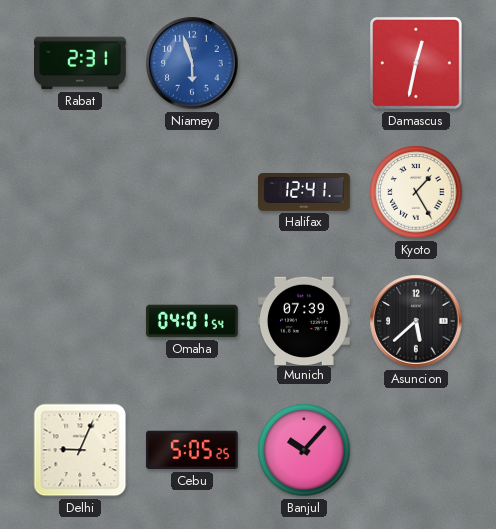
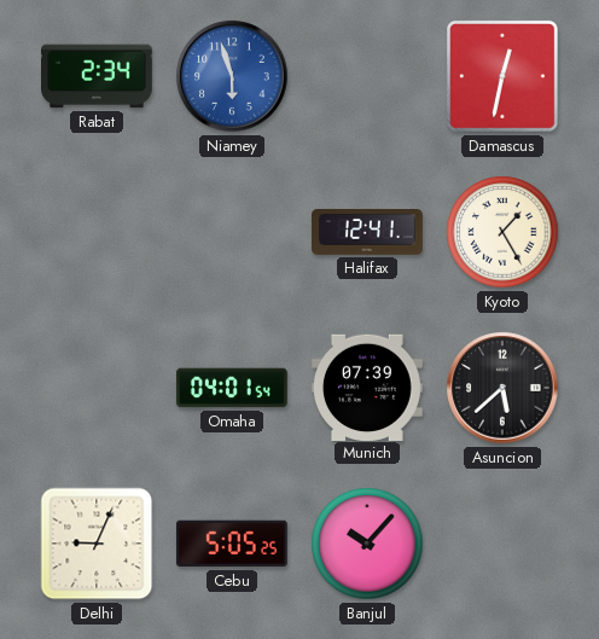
Rabat: 2:31 -> 2:34 (98, 76)
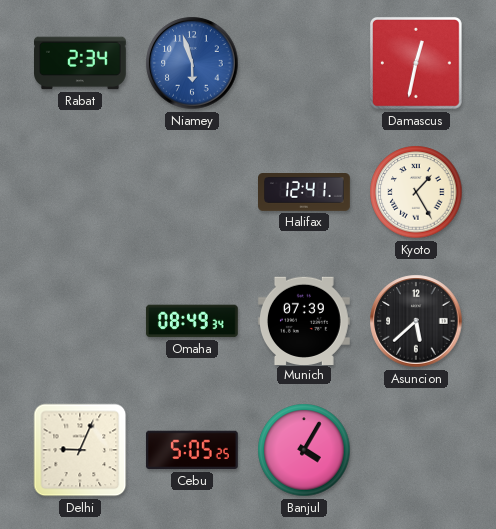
Omaha: 04:01 -> 08:49 (192, 321)
Banjul: 10:07 -> 4:05 (304, 450)
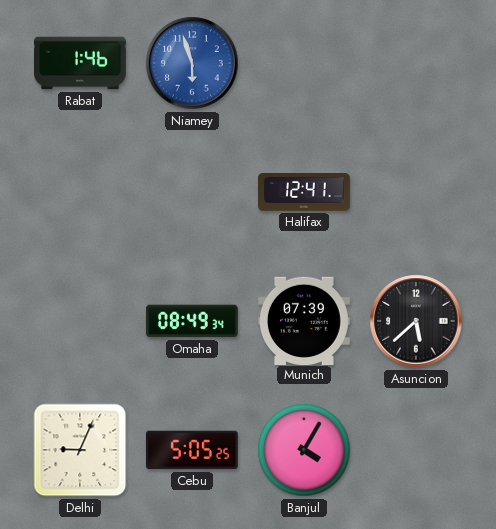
Rabat: 2:34 -> 1:46 (81, 63)
Damascus: 12:32 -> none (417, 64)
Kyoto: 1:25 -> none (416, 192)
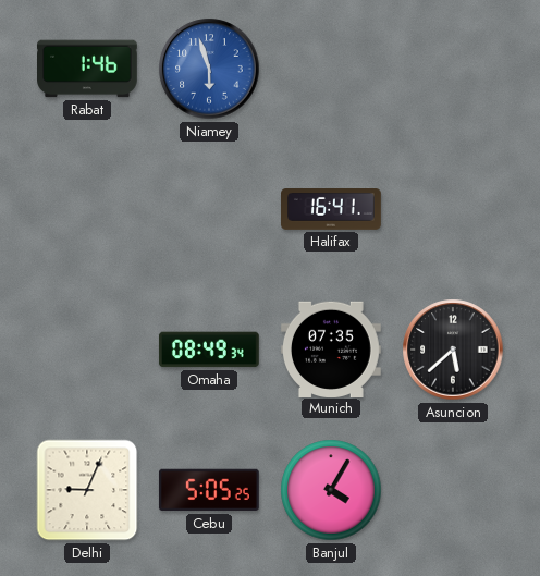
Halifax: 12:41 -> 16:41 (332, 210)
Munich: 07:39 -> 07:35 (331, 348)
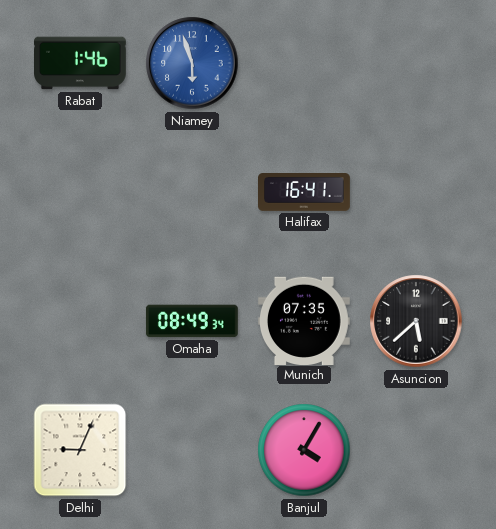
Cebu: 5:05 -> none (209, 490)
